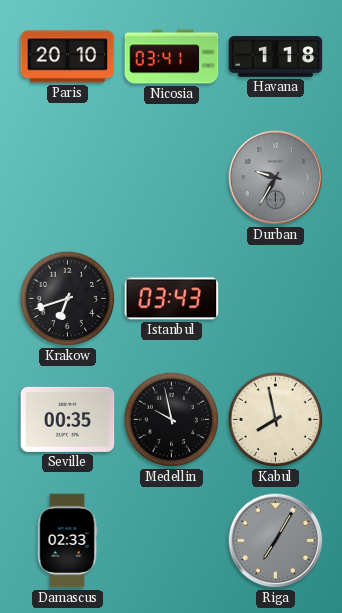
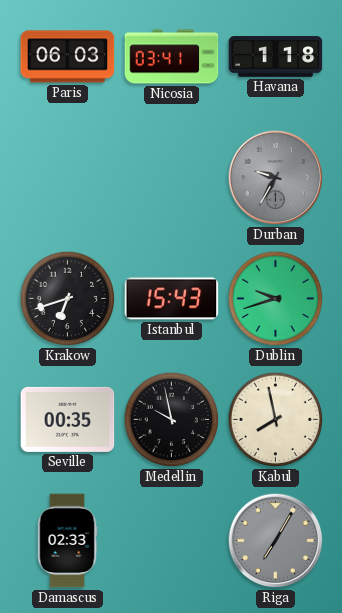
Paris: 20:10 -> 06:03 (68, 57)
Istanbul: 03:43 -> 15:43 (172, 299)
Dublin: none -> 9:42 (276, 299)
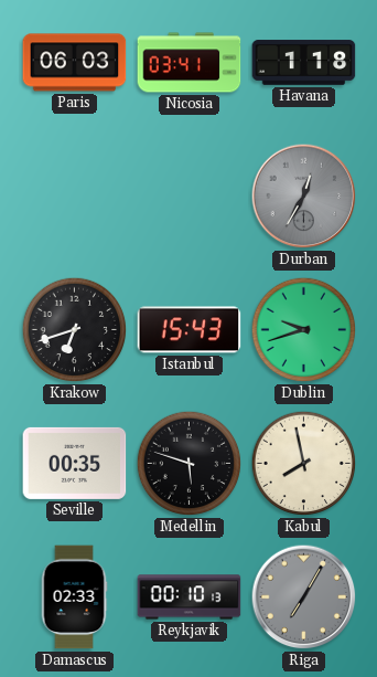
Durban: 9:35 -> 12:35 (304, 197)
Medellin: 9:58 -> 5:48 (190, 464)
Reykjavik: none -> 00:10 (190, 597)
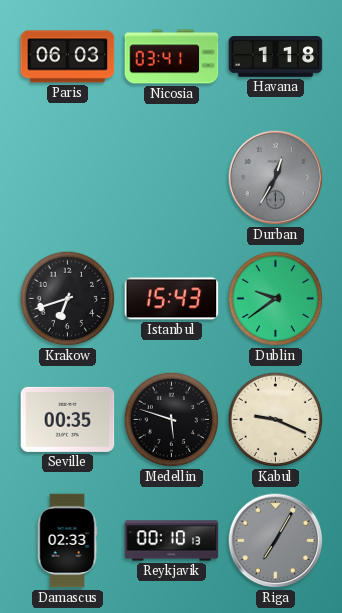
Dublin: 9:42 -> 9:39 (276, 299)
Kabul: 7:58 -> 9:19 (276, 420)
